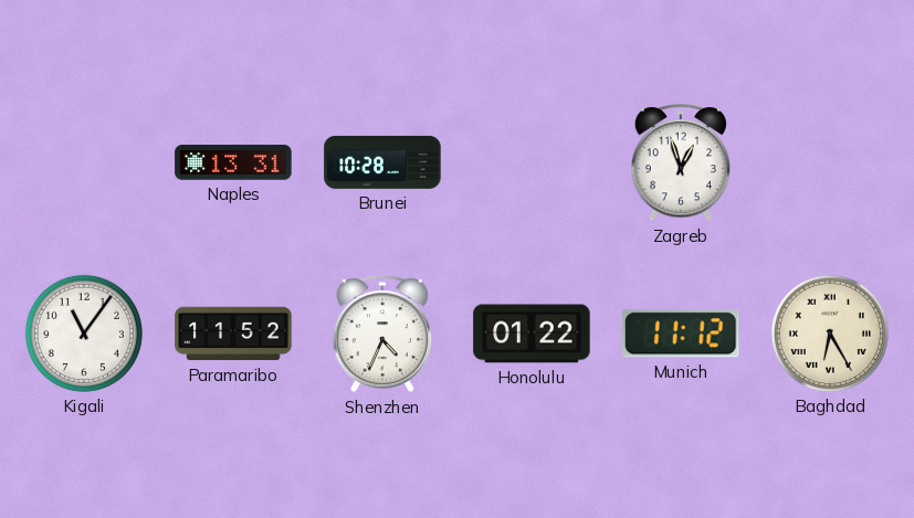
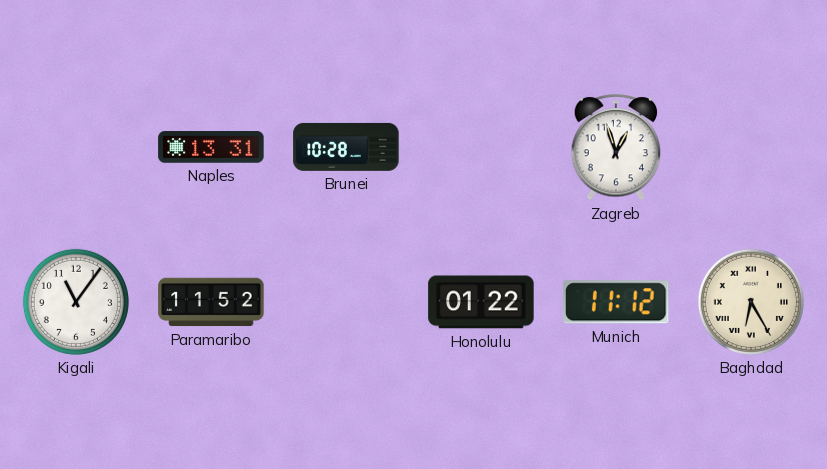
Shenzhen: 4:34 -> none (381, 335)
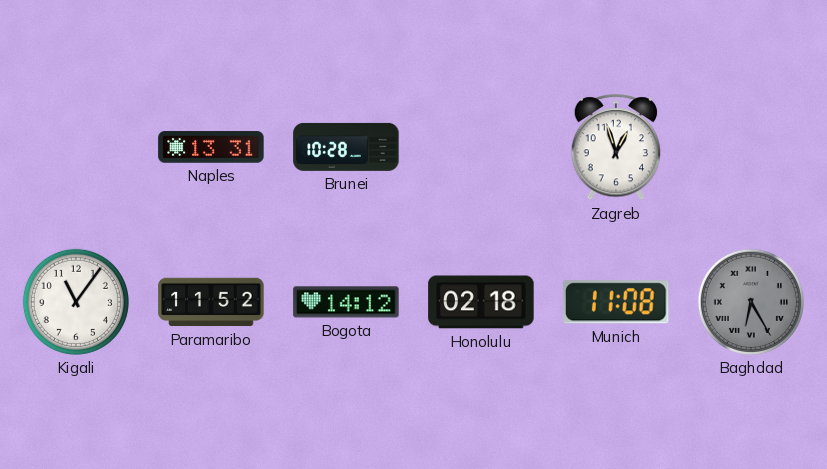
Bogota: none -> 14:12 (346, 302)
Honolulu: 01:22 -> 02:18 (481, 302)
Munich: 11:12 -> 11:08 (616, 302)
Baghdad dial: cream -> grey (751, 302)
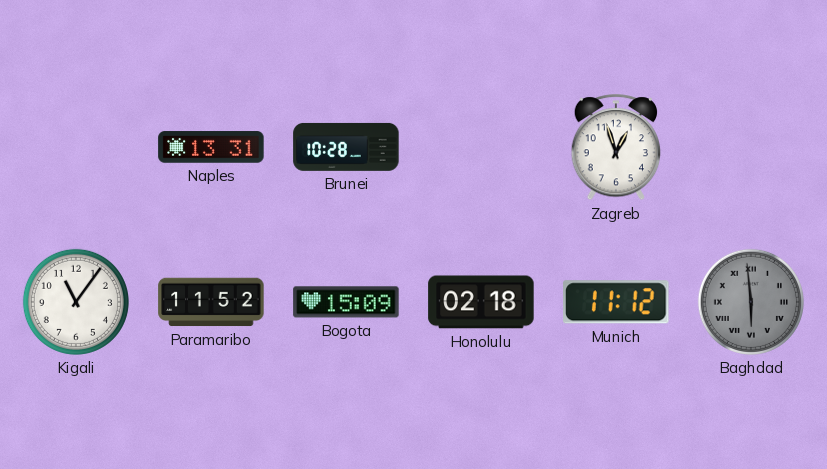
Bogota: 14:12 -> 15:09 (346, 302)
Munich: 11:08 -> 11:12 (616, 302)
Baghdad: 6:25 -> 5:59 (751, 302)
